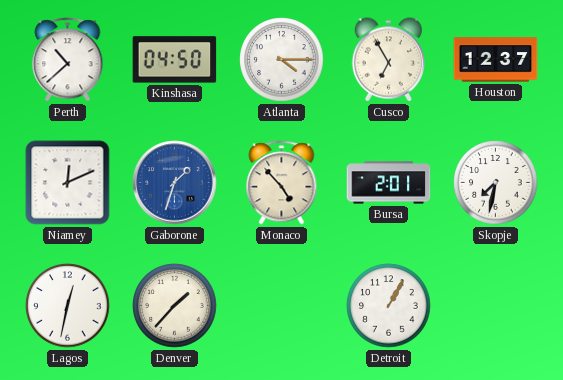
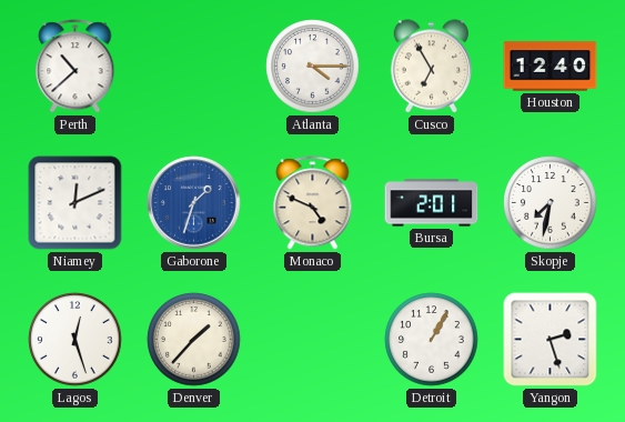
Kinshasa: 04:50 -> none (175, 60)
Houston: 12:37 -> 12:40 (551, 67)
Monaco: 4:53 -> 4:49 (313, 203)
Lagos: 12:32 -> 12:27 (75, 340)
Yangon: none -> 2:27 (551, 340)
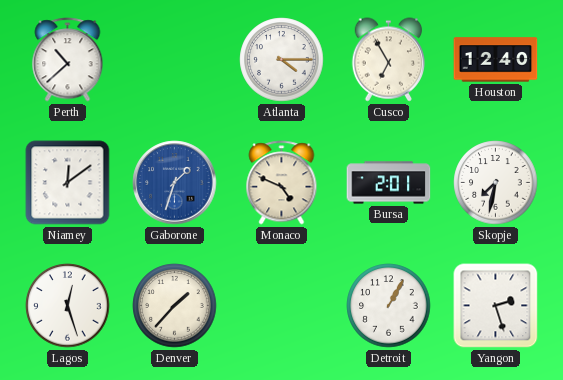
Niamey: 12:11 -> 12:09 (68, 183)
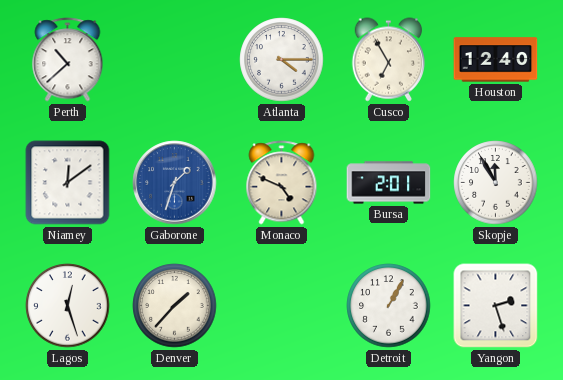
Skopje: 7:32 -> 11:55 (496, 183)
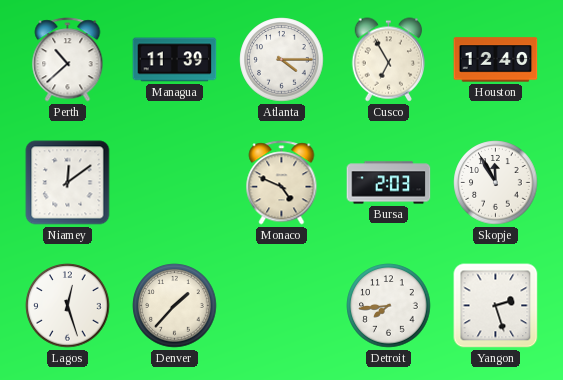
Managua: none -> 11:39 (175, 60)
Gaborone: 1:33 -> none (175, 183)
Bursa: 2:01 -> 2:03 (389, 183)
Detroit: 1:05 -> 7:44 (389, 306)
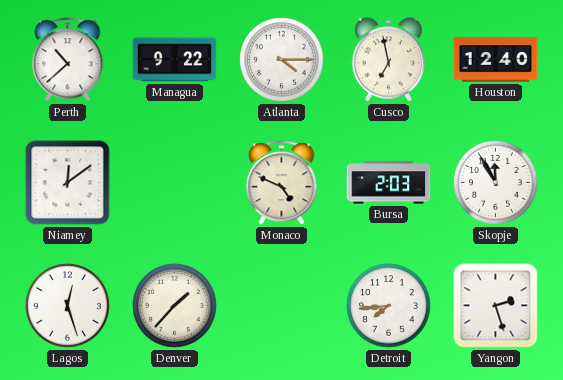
Managua: 11:39 -> 9:22 (175, 60)
Cusco: 6:55 -> 6:58 (388, 60)
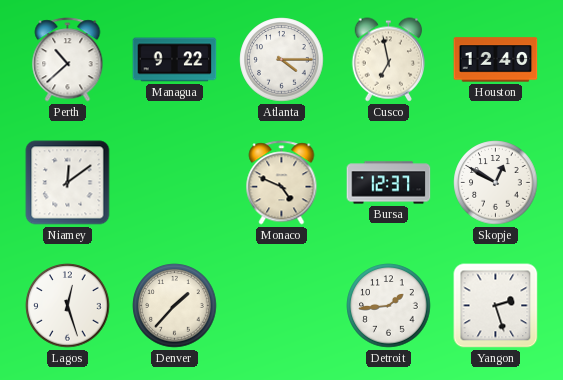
Bursa: 2:03 -> 12:37 (389, 183)
Skopje: 11:55 -> 12:50 (496, 183)
Detroit: 7:44 -> 1:44 (389, 306)
